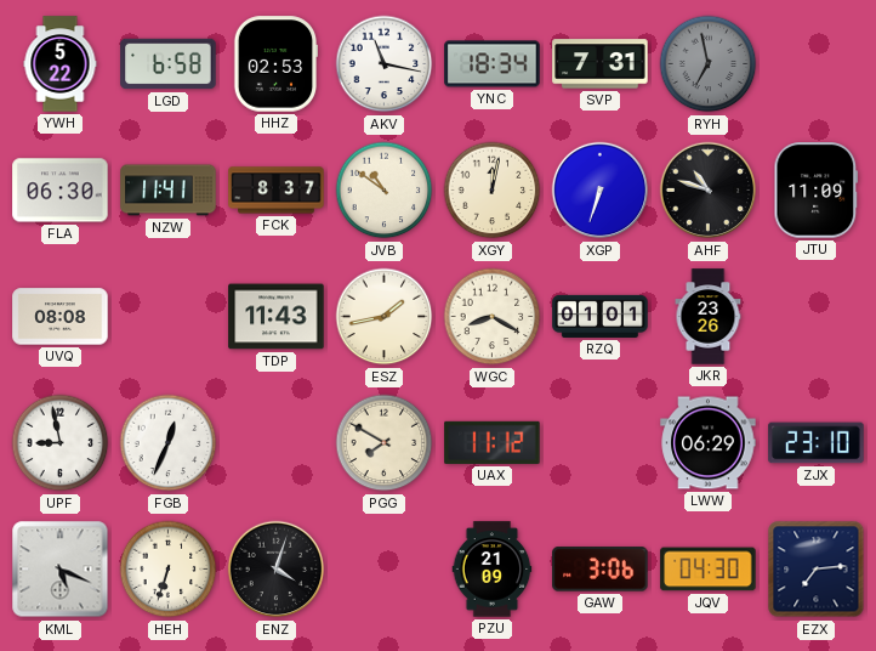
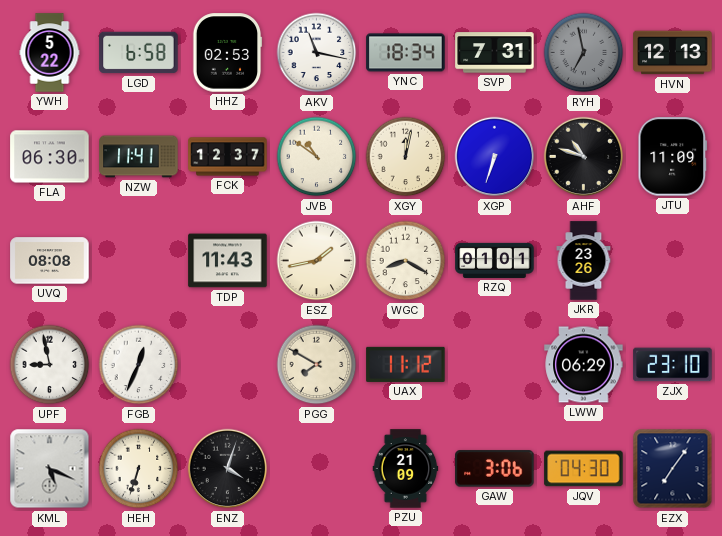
HVN: none -> 12:13 (673, 53)
FCK: 8:37 -> 12:37 (228, 157)
EZX: 7:14 -> 7:06 (673, 469)
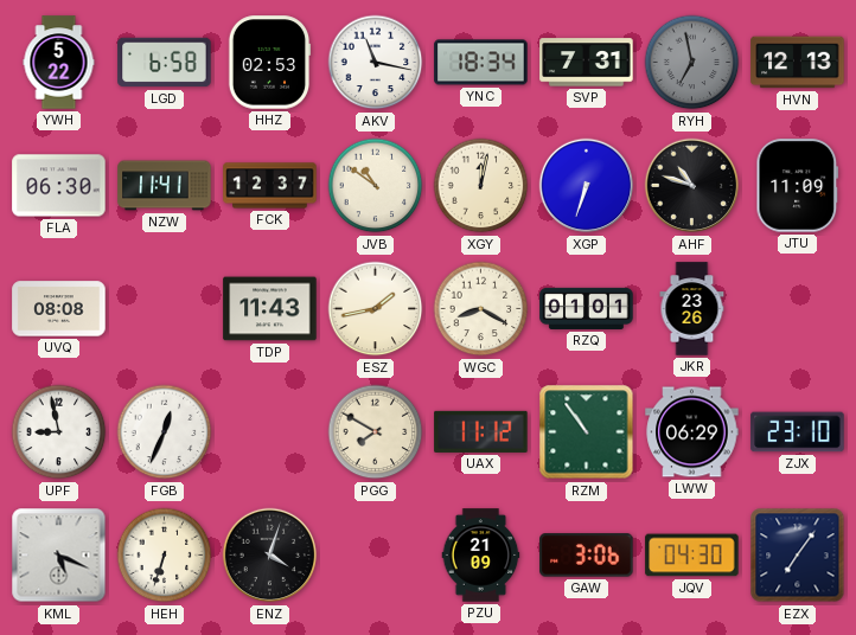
RZM: none -> 10:54 (587, 432)
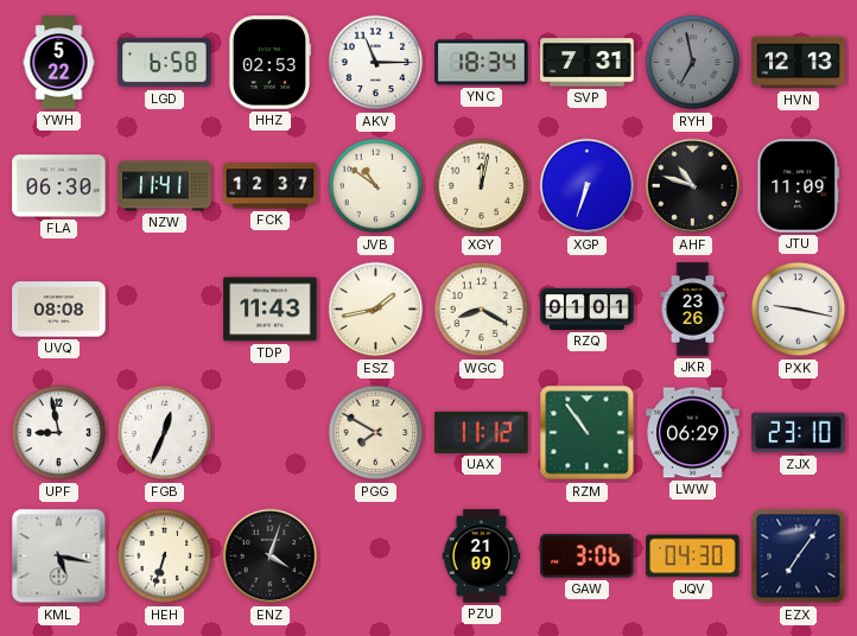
AKV: 11:17 -> 11:15 (376, 63)
PXK: none -> 9:17 (799, 310)
KML: 5:19 -> 5:17 (59, 556)
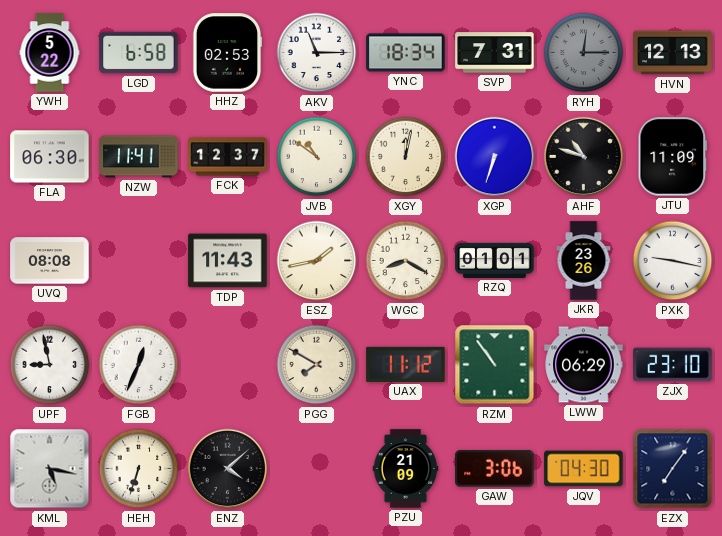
RYH: 6:58 -> 12:15 (584, 53)
ENZ: 4:03 -> 4:08 (228, 469)
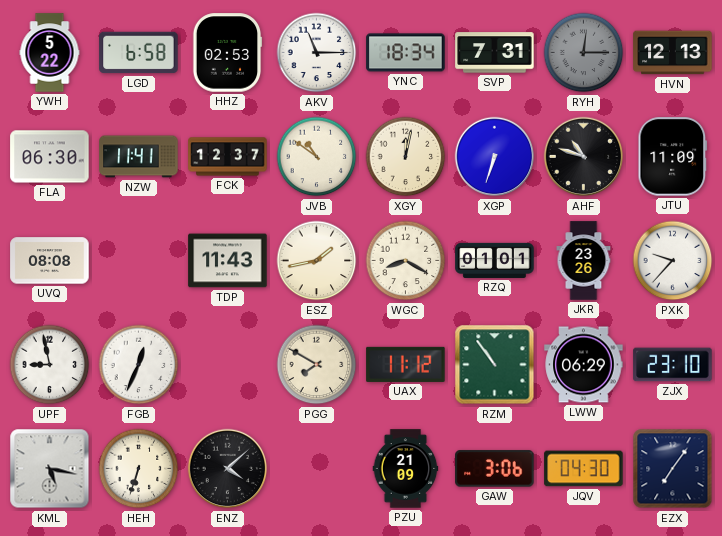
PXK: 9:17 -> 9:37 (673, 261)
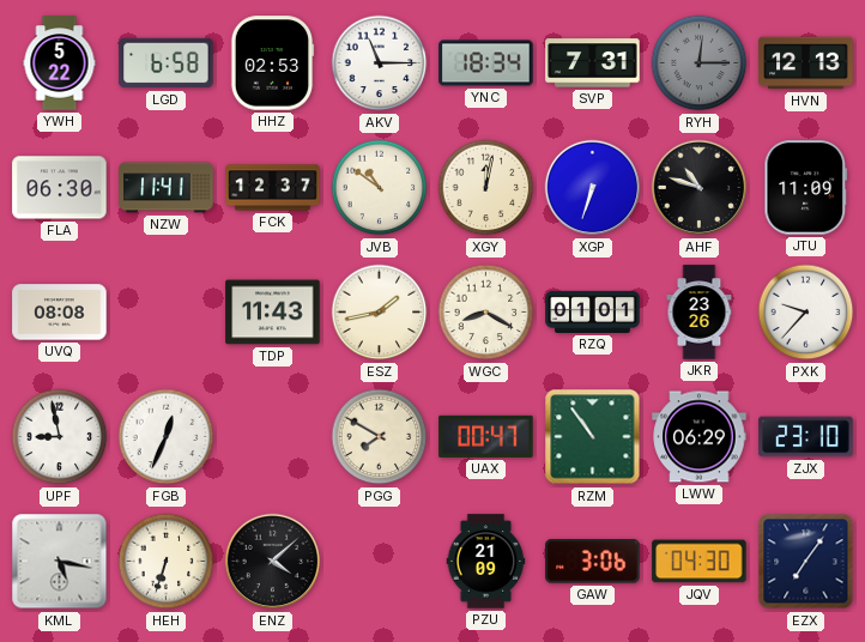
UAX: 11:12 -> 00:47 (486, 436)
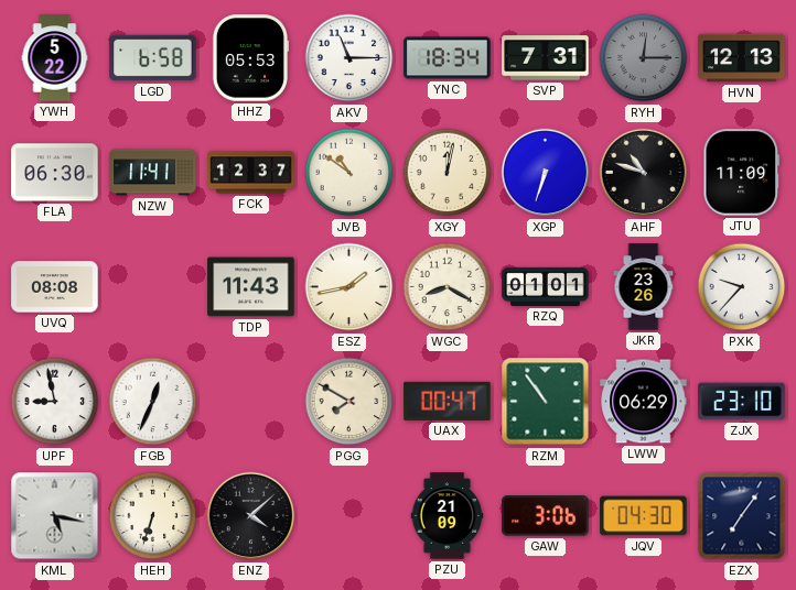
HHZ: 02:53 -> 05:53 (250, 58)
